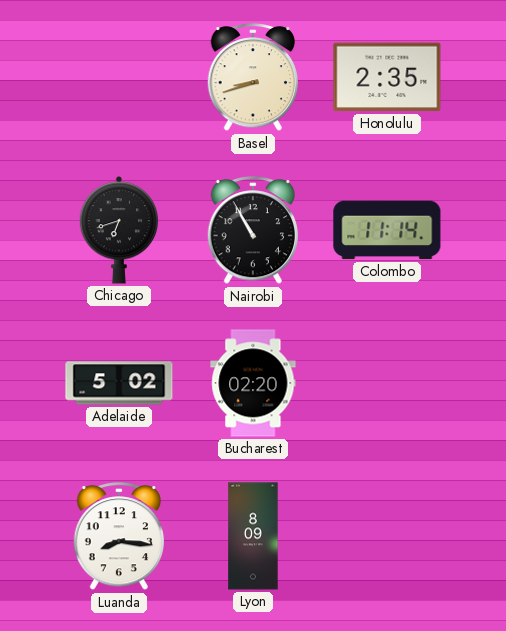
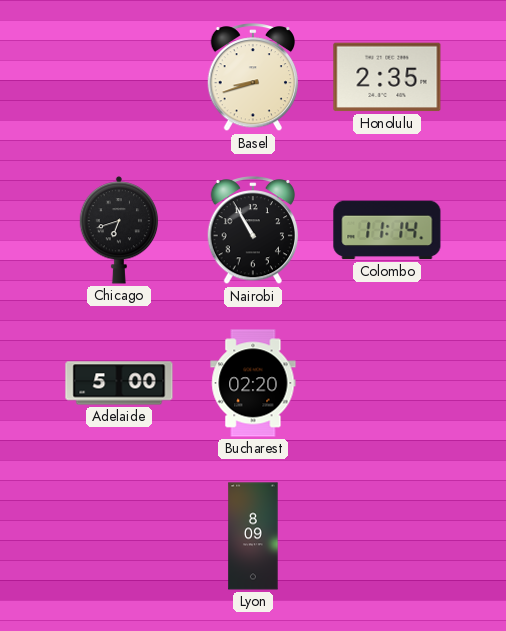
Adelaide: 5:02 -> 5:00 (119, 383)
Luanda: 8:16 -> none (118, 537)
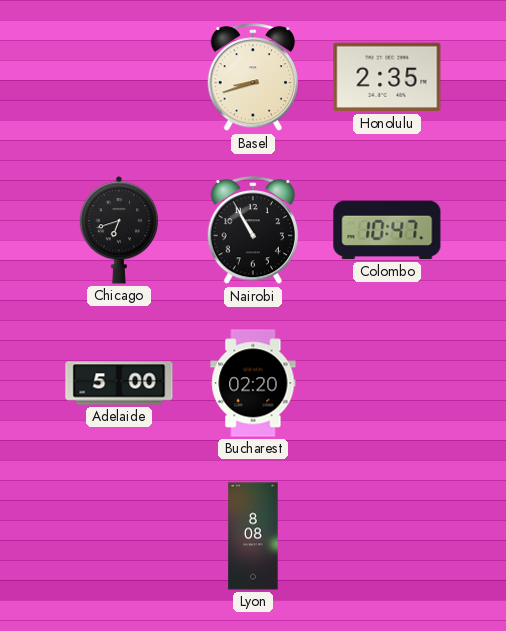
Colombo: 11:14 -> 10:47 (387, 230)
Lyon: 8:09 -> 8:08 (253, 536)
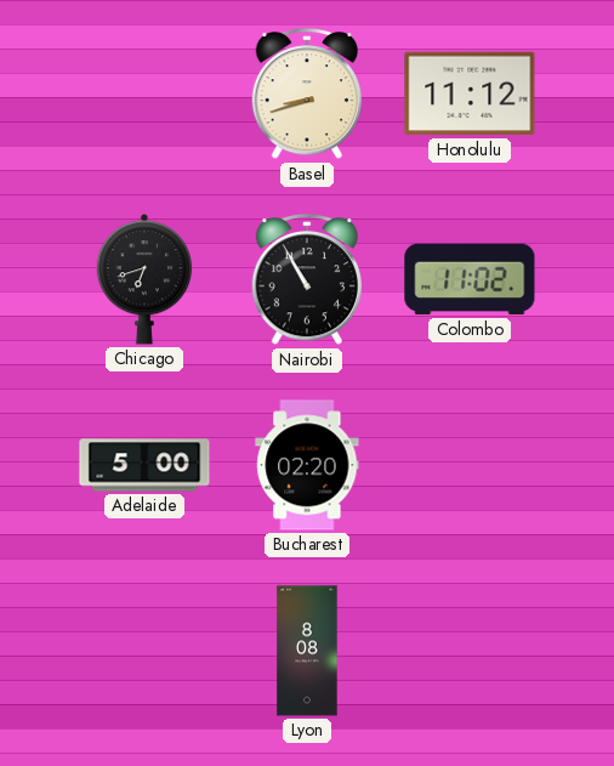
Honolulu: 2:35 -> 11:12 (470, 93)
Colombo: 10:47 -> 11:02 (470, 279)
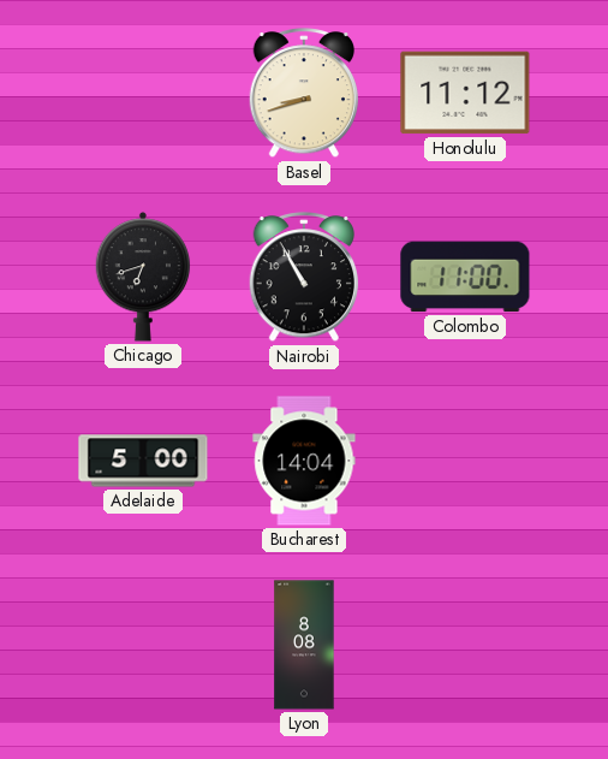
Colombo: 11:02 -> 11:00 (465, 277)
Bucharest: 02:20 -> 14:04 (304, 461)
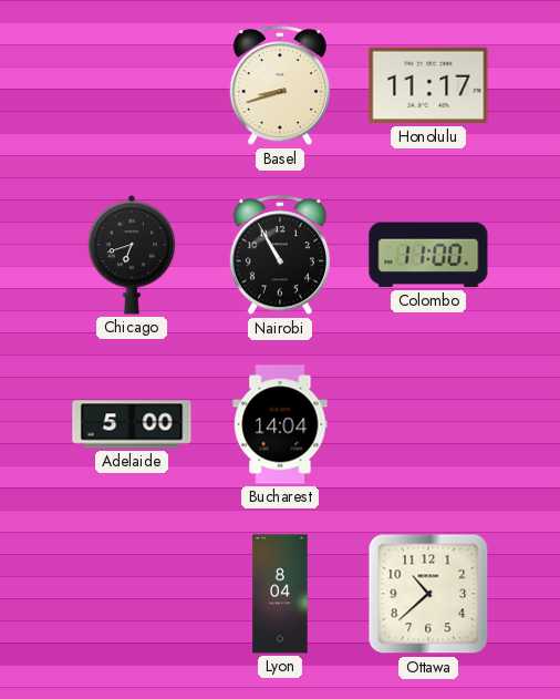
Honolulu: 11:12 -> 11:17 (428, 85)
Lyon: 8:08 -> 8:04 (280, 594)
Ottawa: none -> 10:38 (428, 594)
